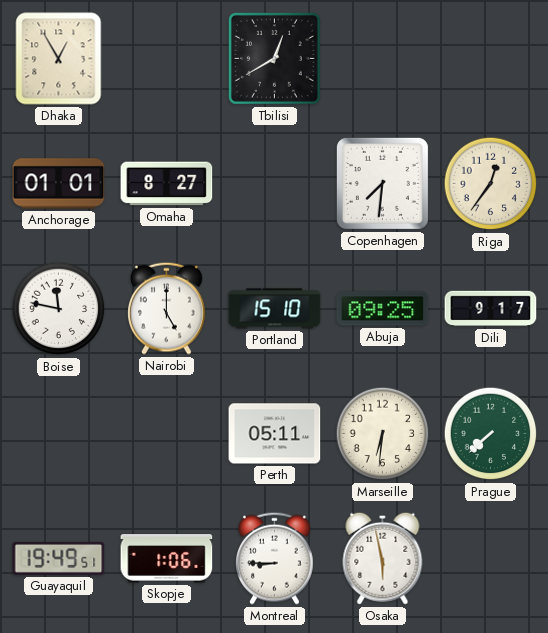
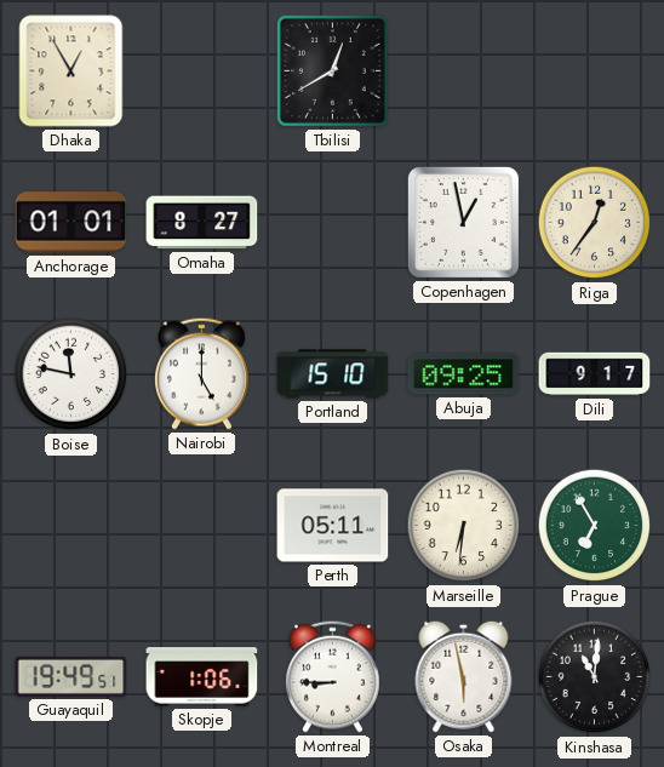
Copenhagen: 7:31 -> 12:58 (463, 222)
Prague: 7:38 -> 6:55 (595, 526)
Kinshasa: none -> 11:01 (595, 677)
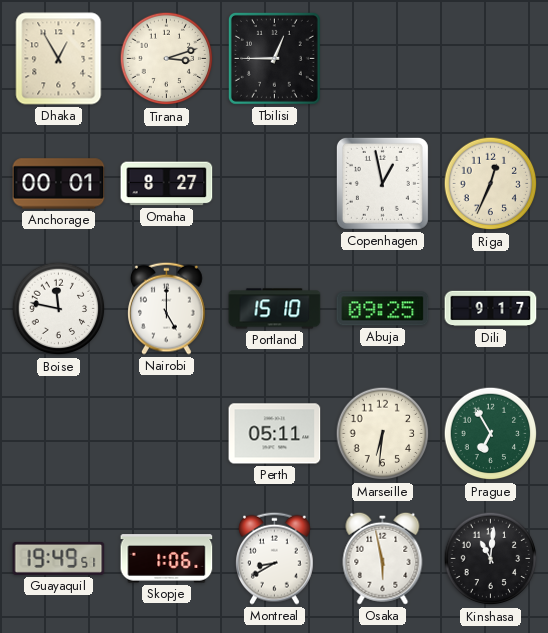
Tirana: none -> 3:12 (167, 59)
Tbilisi: 12:40 -> 12:45 (274, 58)
Anchorage: 01:01 -> 00:01 (59, 184)
Riga: 12:36 -> 12:34 (491, 184)
Montreal: 8:45 -> 8:40 (275, 558)
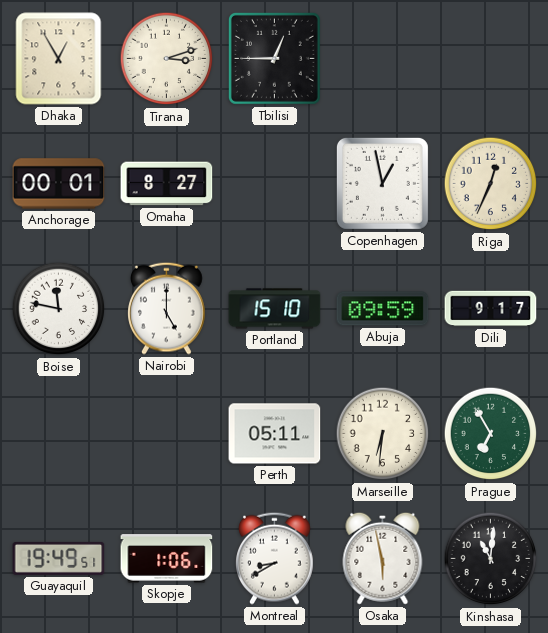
Abuja: 09:25 -> 09:59 (383, 309)
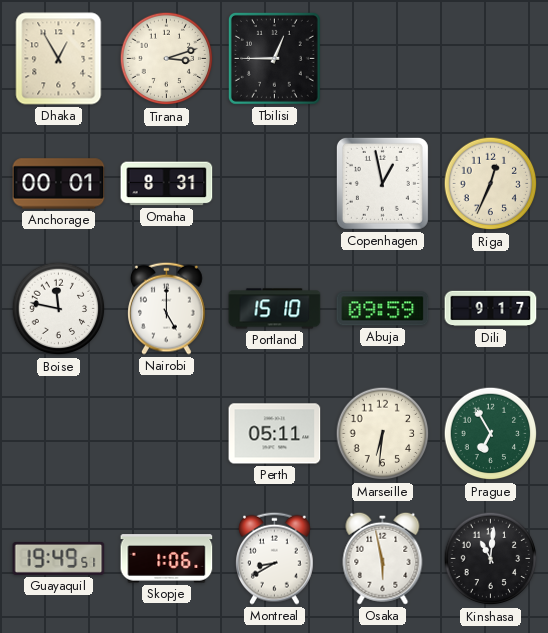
Omaha: 8:27 -> 8:31 (167, 184)
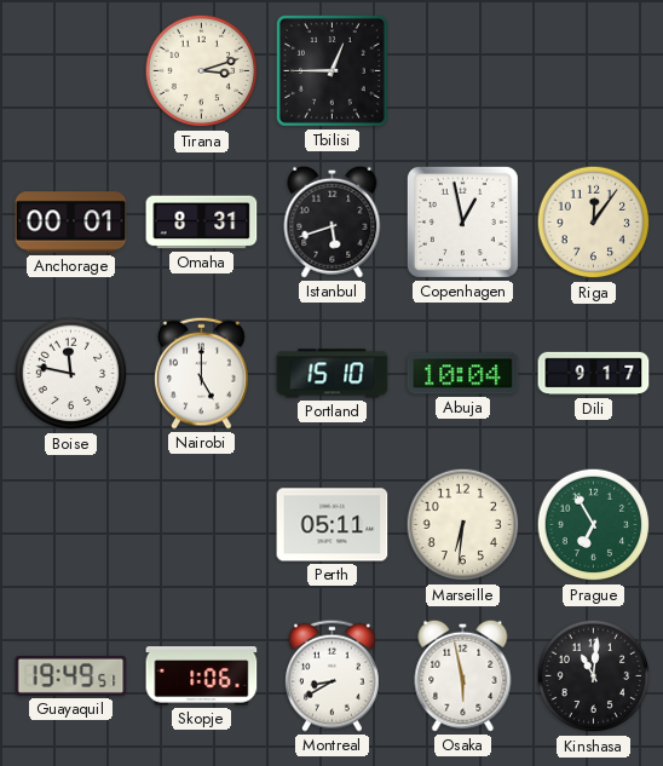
Dhaka: 12:55 -> none (59, 59)
Istanbul: none -> 5:42 (333, 221)
Riga: 12:34 -> 12:06 (594, 223)
Abuja: 09:59 -> 10:04 (463, 374)
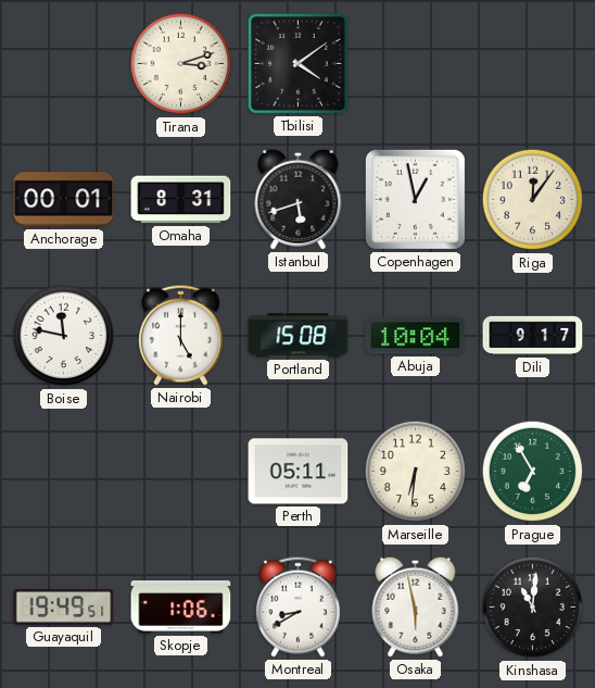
Tbilisi: 12:45 -> 4:09 (297, 63)
Portland: 15:10 -> 15:08 (299, 336)
